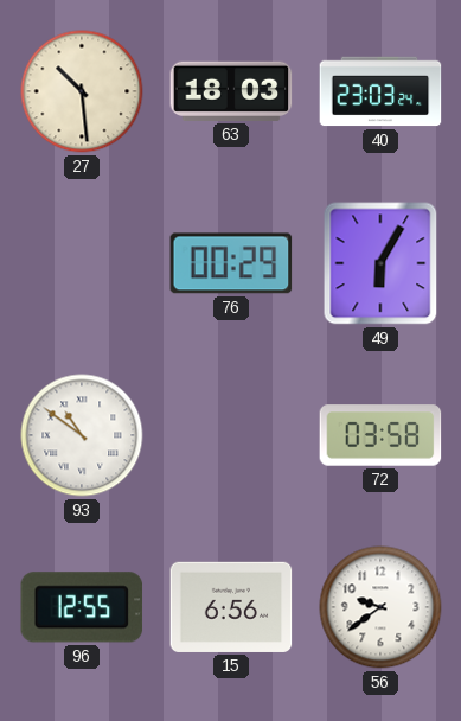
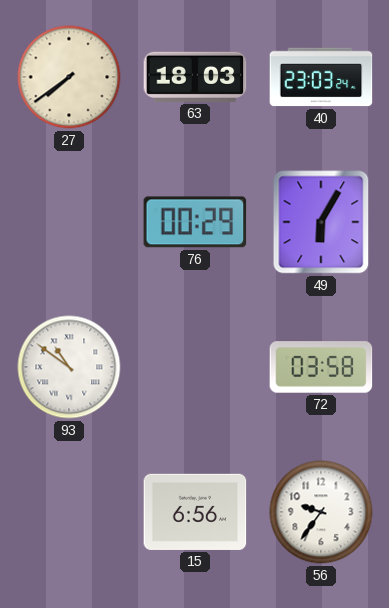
27: 10:29 -> 7:39 (69, 77)
96: 12:55 -> none (82, 607)
56: 9:39 -> 9:36 (321, 512)
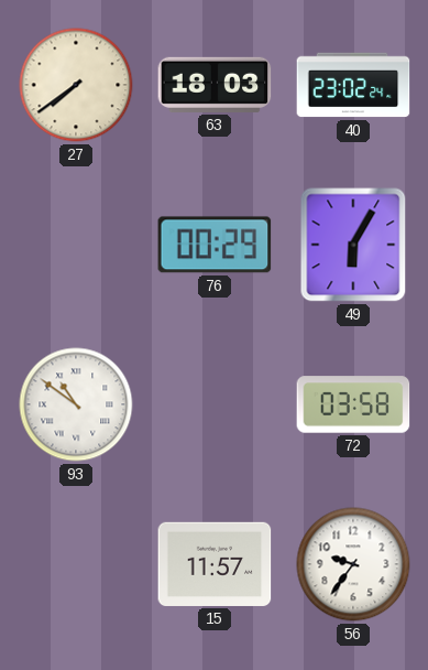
40: 23:03 -> 23:02 (353, 85)
15: 6:56 -> 11:57 (215, 564)
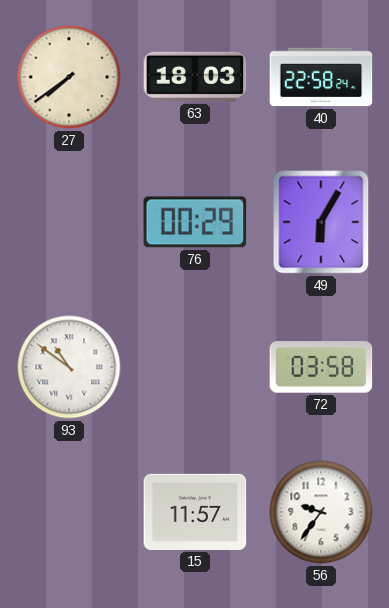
40: 23:02 -> 22:58 (321, 77)
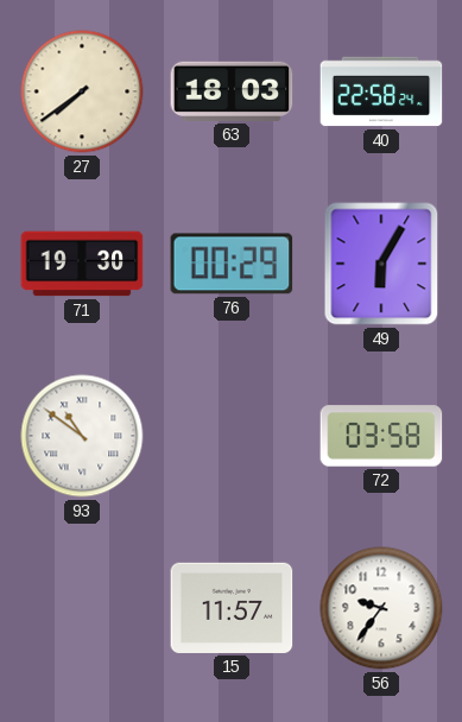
71: none -> 19:30 (82, 264)
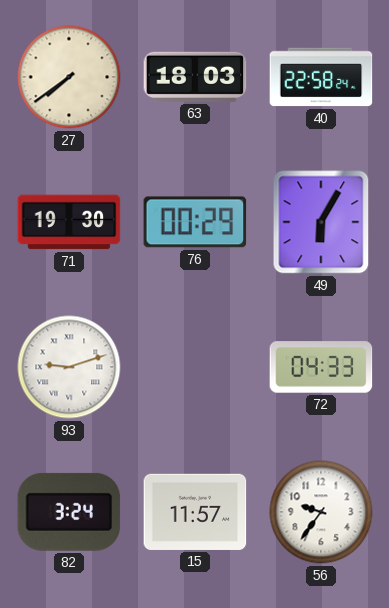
93: 10:51 -> 9:12 (69, 367)
72: 03:58 -> 04:33 (321, 367)
82: none -> 3:24 (69, 512)
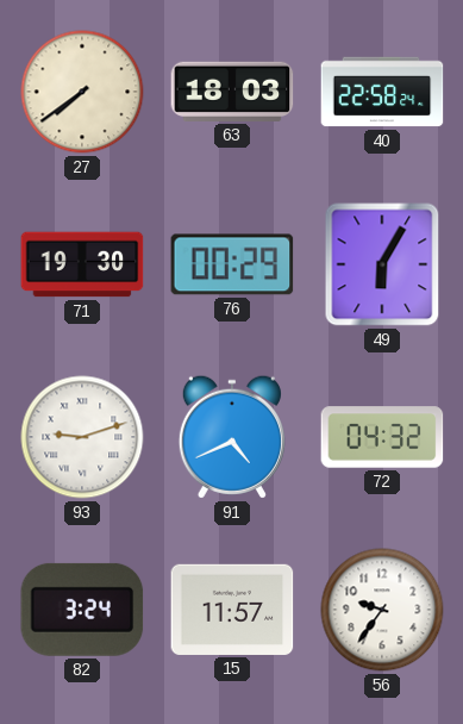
91: none -> 4:41 (232, 437)
72: 04:33 -> 04:32 (382, 437)
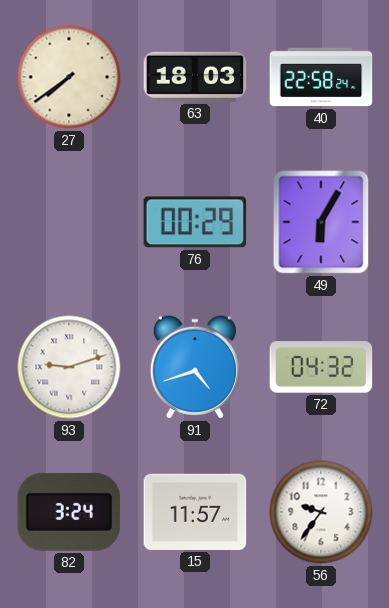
71: 19:30 -> none (82, 264)
91: 4:41 -> 4:42 (195, 367)
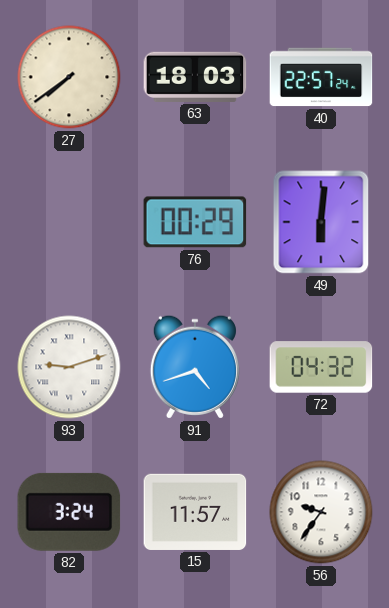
40: 22:58 -> 22:57 (321, 77)
49: 6:05 -> 6:01 (321, 222)
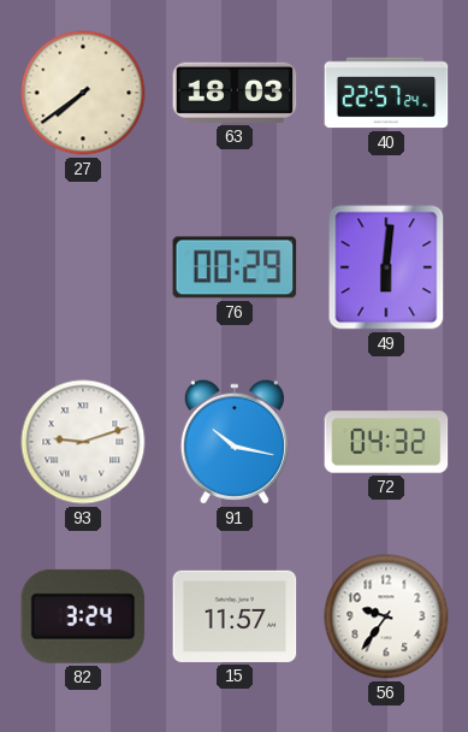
91: 4:42 -> 10:17 (235, 442)
